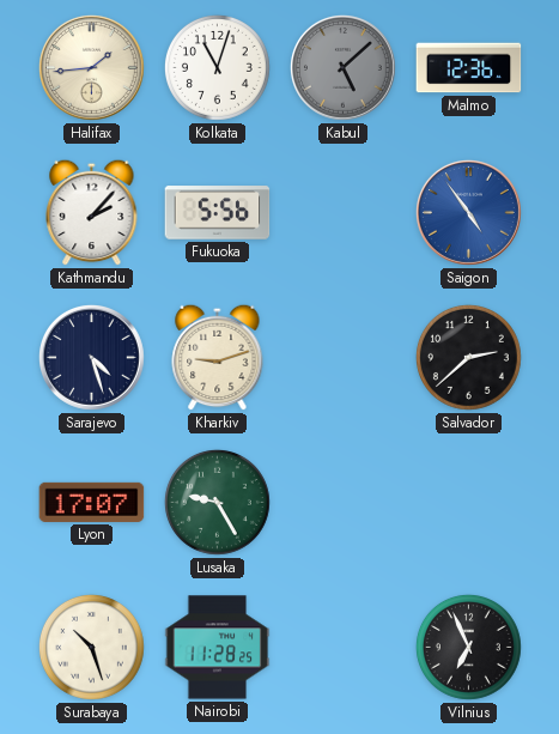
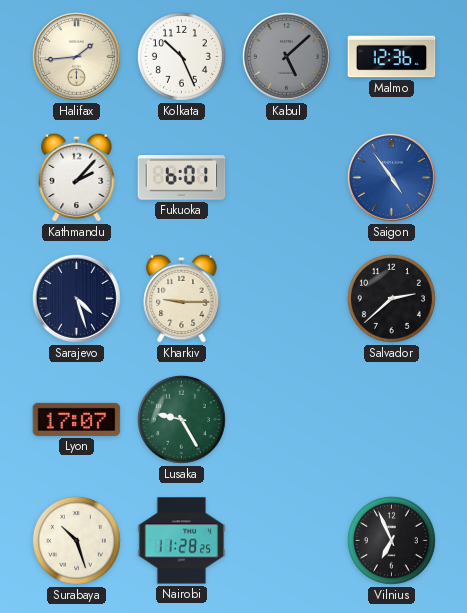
Kolkata: 11:03 -> 10:26 (181, 56)
Fukuoka: 5:56 -> 6:01 (182, 178)
Kharkiv: 9:12 -> 9:15 (182, 298)
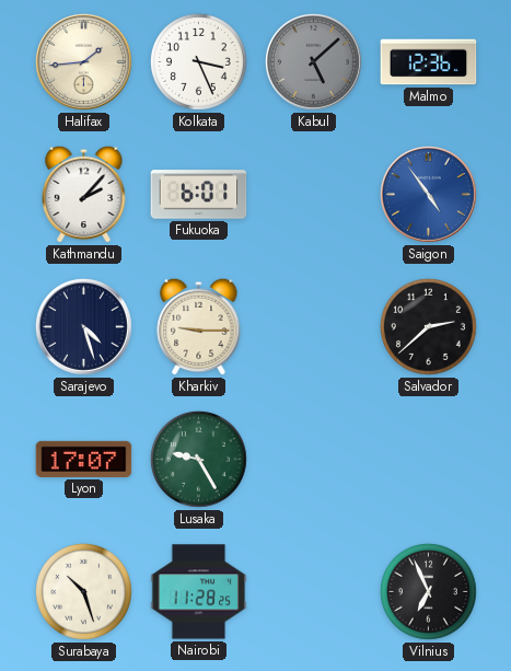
Kolkata: 10:26 -> 3:26 (198, 61)
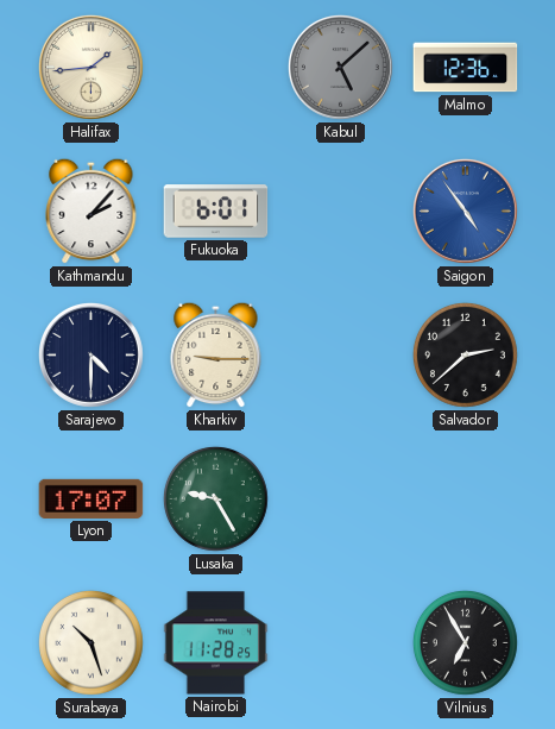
Kolkata: 3:26 -> none (198, 61)
Sarajevo: 4:27 -> 4:30 (92, 356)
Vilnius: 6:56 -> 6:55 (465, 642)
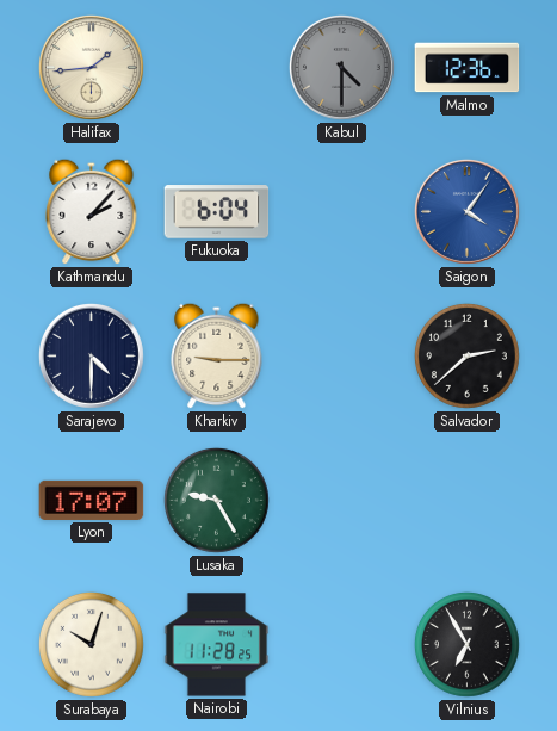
Kabul: 5:08 -> 4:30 (342, 68)
Fukuoka: 6:01 -> 6:04 (217, 212)
Saigon: 4:54 -> 4:06 (468, 212)
Surabaya: 10:27 -> 10:03 (91, 644)
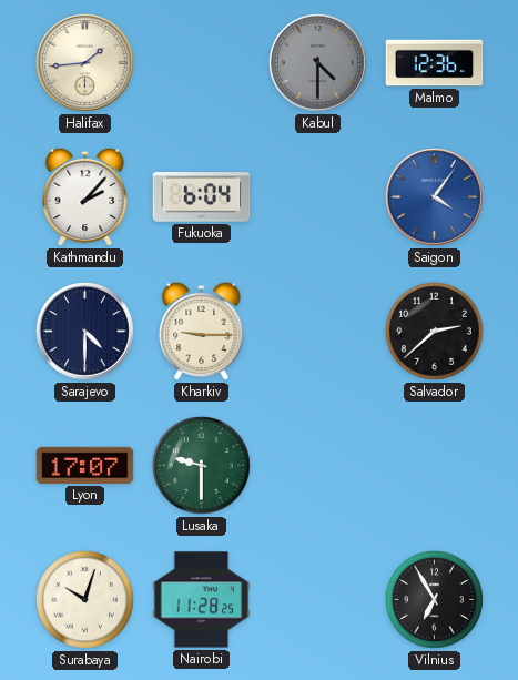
Lusaka: 9:25 -> 9:30 (201, 465)
